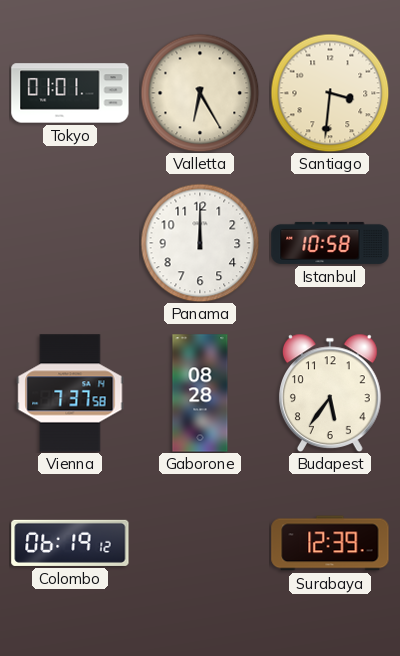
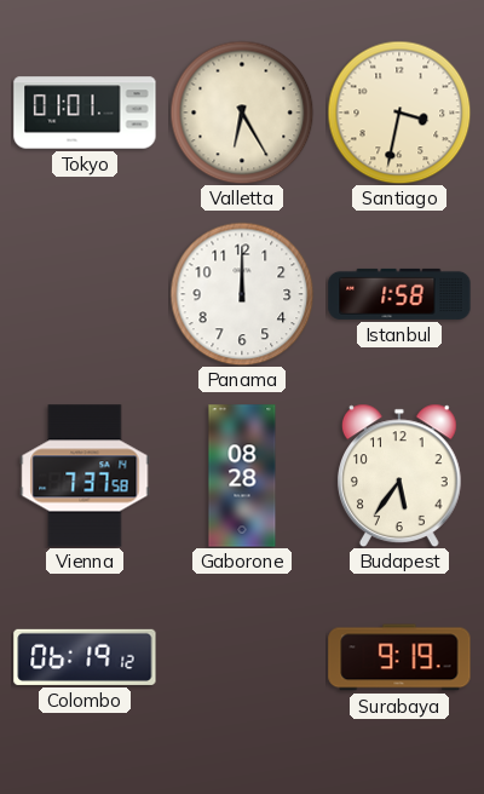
Santiago: 3:31 -> 3:32 (399, 113)
Istanbul: 10:58 -> 1:58 (399, 294)
Surabaya: 12:39 -> 9:19 (399, 657)
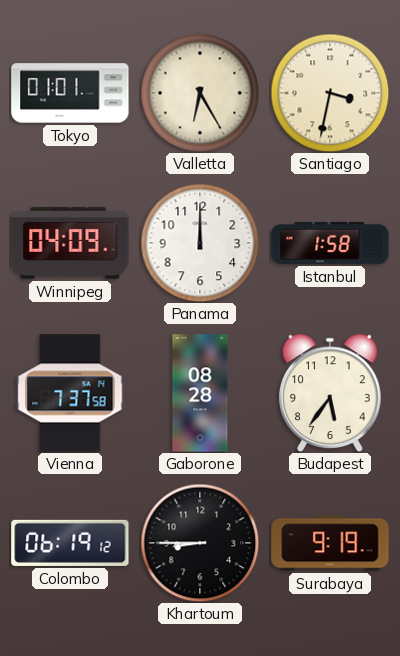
Winnipeg: none -> 04:09 (70, 243)
Khartoum: none -> 8:45 (200, 543)
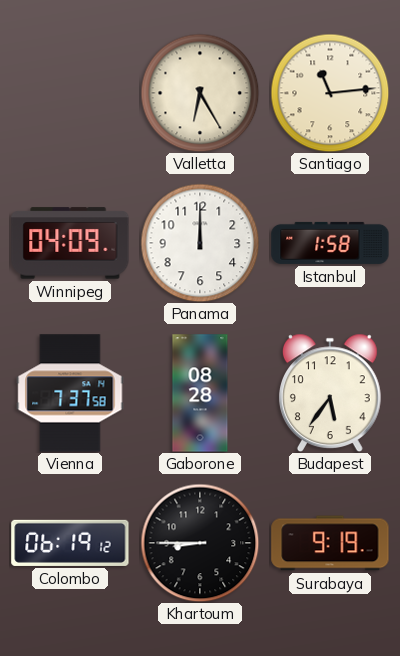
Tokyo: 01:01 -> none (70, 93)
Santiago: 3:32 -> 11:14 (330, 93)
